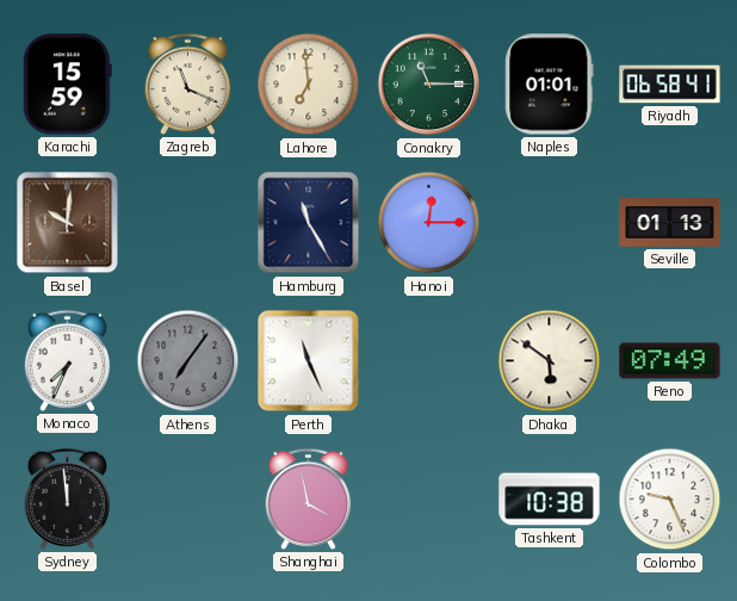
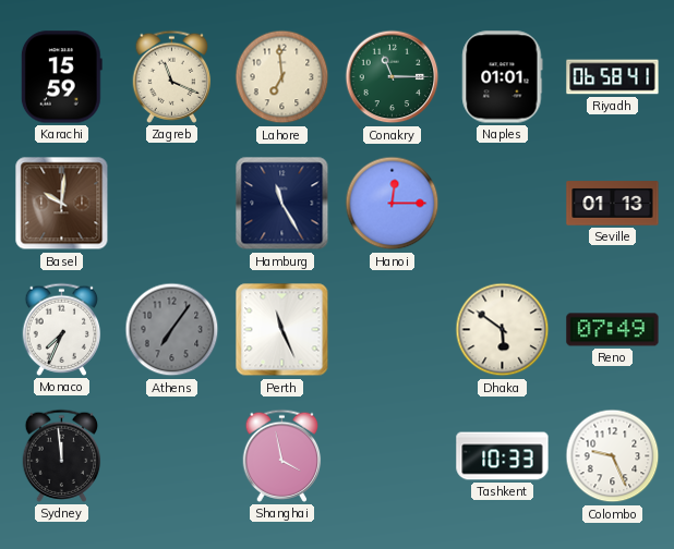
Tashkent: 10:38 -> 10:33 (503, 456)
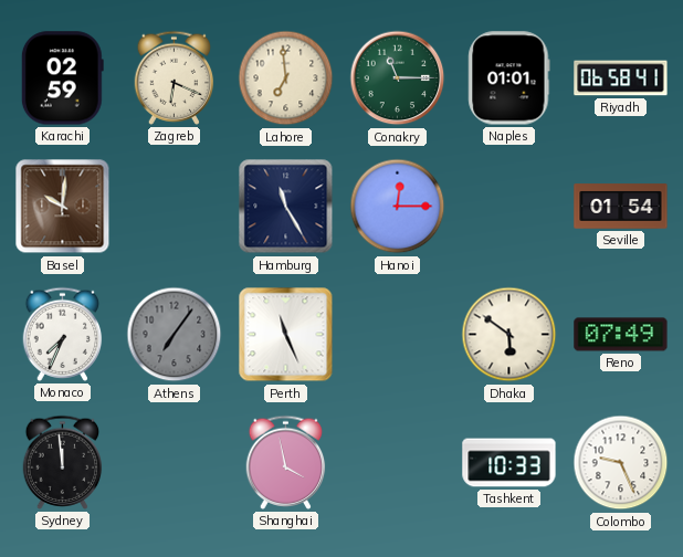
Karachi: 15:59 -> 02:59 (62, 78)
Zagreb: 11:19 -> 6:19 (175, 77)
Seville: 01:13 -> 01:54 (621, 207)
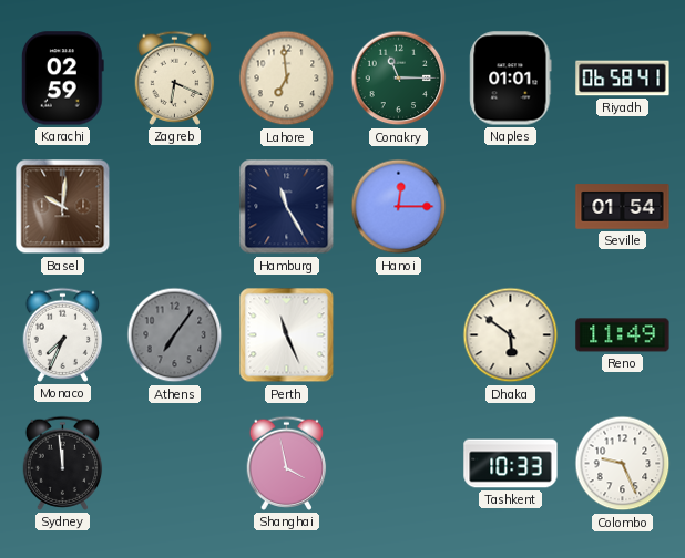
Reno: 07:49 -> 11:49 (623, 335)
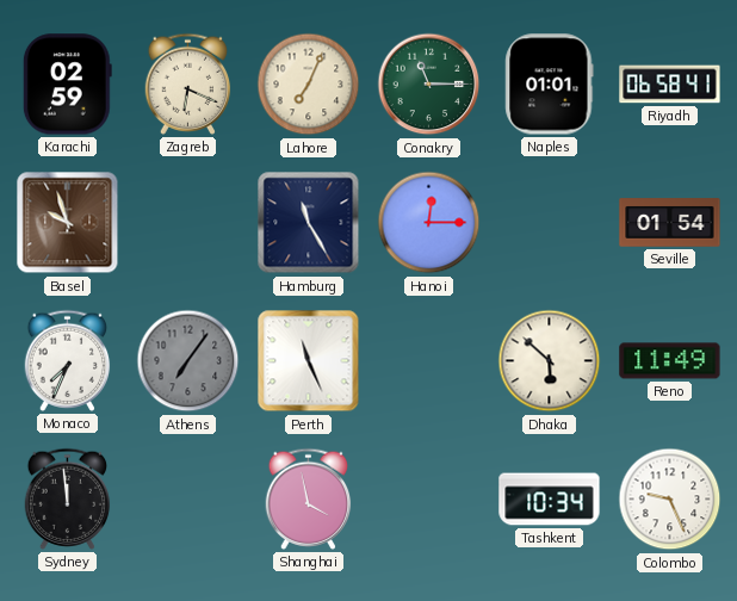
Lahore: 6:59 -> 7:04 (309, 85)
Basel: 10:01 -> 9:57 (68, 223)
Dhaka: 5:51 -> 5:52 (550, 361)
Tashkent: 10:33 -> 10:34 (550, 500)
